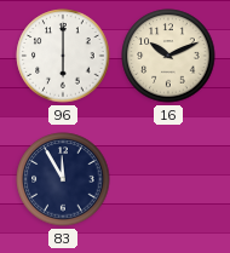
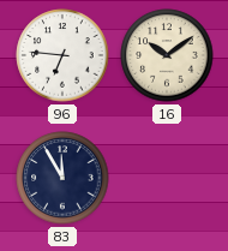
96: 6:00 -> 6:46 (62, 55)
16: 10:11 -> 10:09 (167, 55)
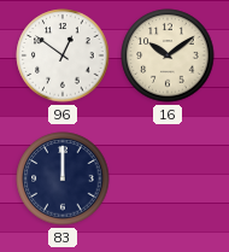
96: 6:46 -> 12:51 (63, 55)
83: 11:55 -> 12:00 (63, 178)
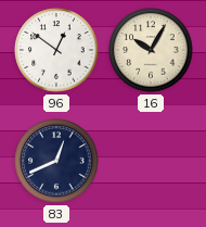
16: 10:09 -> 10:05 (151, 50)
83: 12:00 -> 12:41 (56, 161)
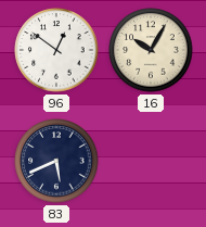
83: 12:41 -> 5:41 (56, 161)
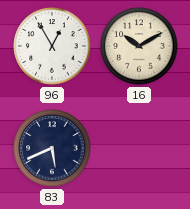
96: 12:51 -> 12:55 (52, 46)
16: 10:05 -> 10:10 (139, 46)
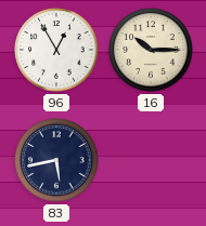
16: 10:10 -> 10:15 (151, 50)
83: 5:41 -> 5:43 (56, 160)
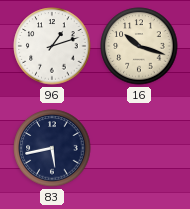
96: 12:55 -> 1:12 (52, 46)
16: 10:15 -> 10:18 (139, 46)
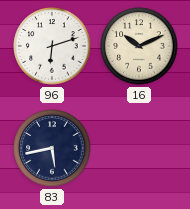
96: 1:12 -> 6:12 (52, 46)
16: 10:18 -> 10:11 (139, 46)
